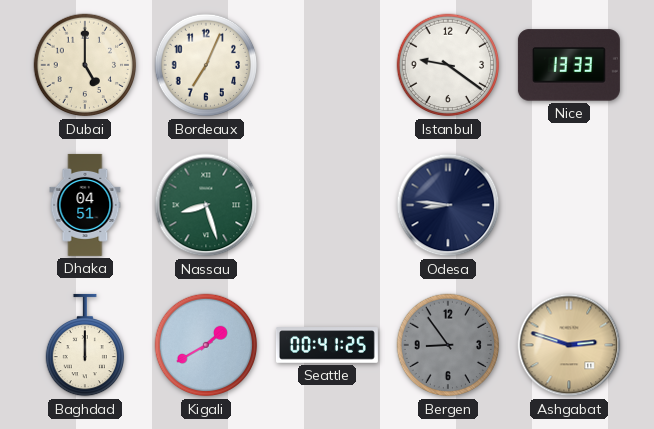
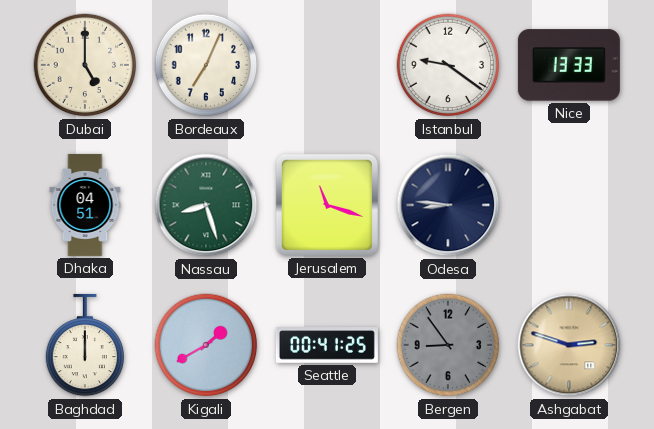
Jerusalem: none -> 11:18 (327, 205)
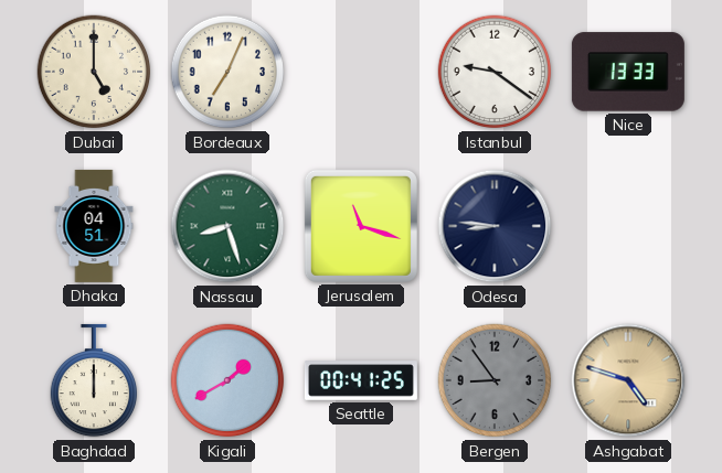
Ashgabat: 2:48 -> 4:48 (628, 380)
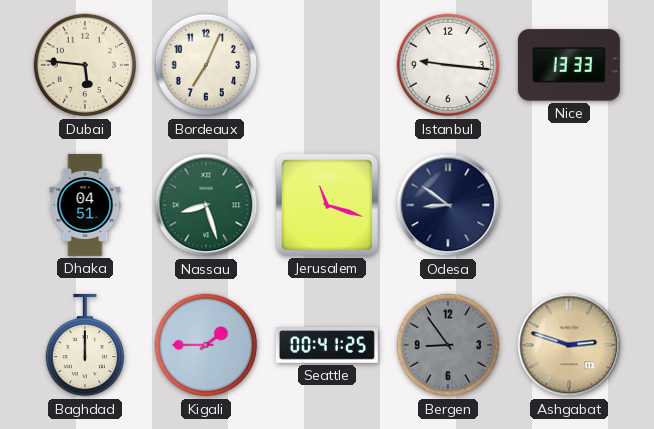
Dubai: 5:00 -> 5:46 (85, 65)
Istanbul: 9:21 -> 9:16 (448, 65)
Odesa: 8:46 -> 8:51 (448, 205)
Kigali: 1:40 -> 1:45 (206, 345)
Ashgabat: 4:48 -> 2:48 (569, 345)
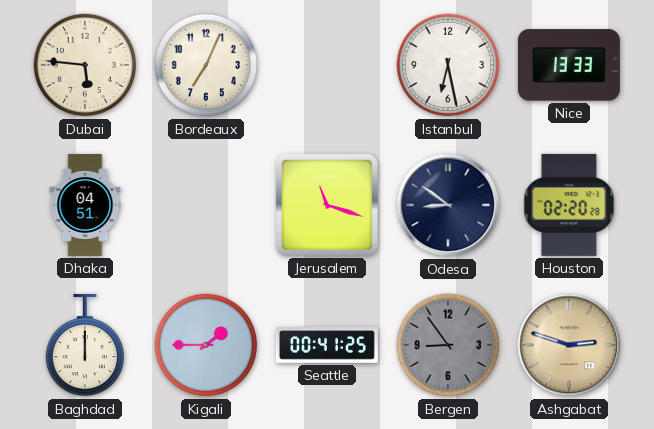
Istanbul: 9:16 -> 6:28 (448, 65)
Nassau: 8:27 -> none (206, 205)
Houston: none -> 02:20 (569, 205)
